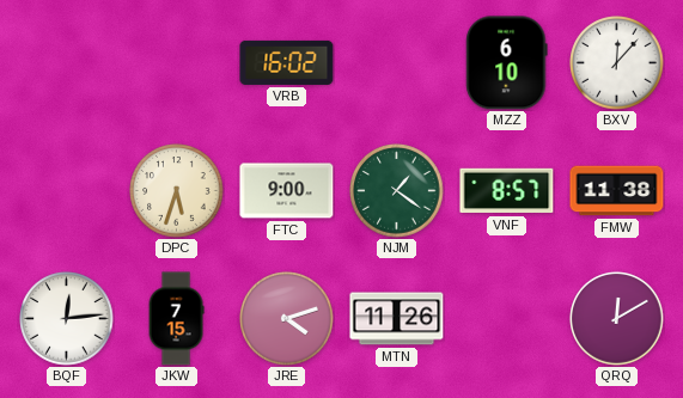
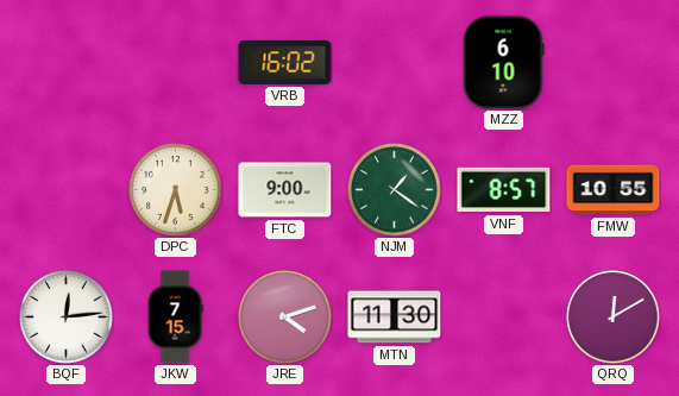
BXV: 12:07 -> none (617, 63)
FMW: 11:38 -> 10:55 (614, 190)
MTN: 11:26 -> 11:30 (395, 318)
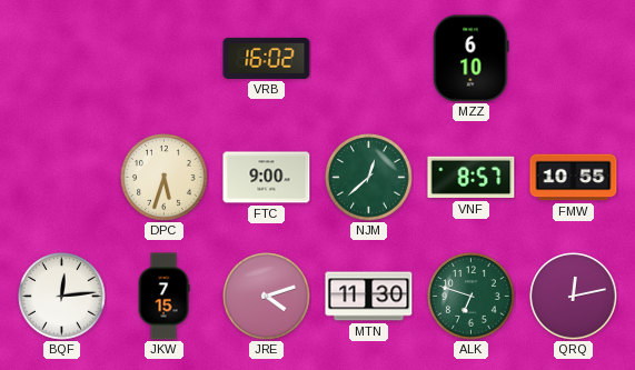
NJM: 1:21 -> 12:38 (369, 178)
ALK: none -> 6:48 (472, 297)
QRQ: 12:10 -> 12:13 (574, 297)
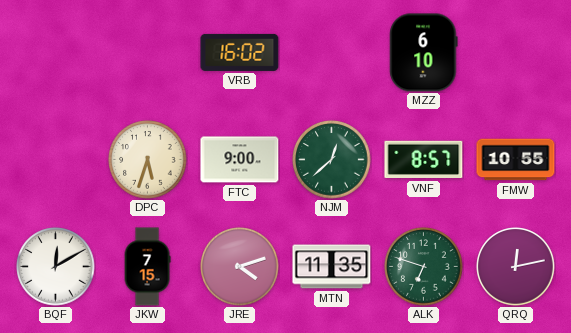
BQF: 12:14 -> 12:10 (56, 267)
MTN: 11:30 -> 11:35 (332, 267)
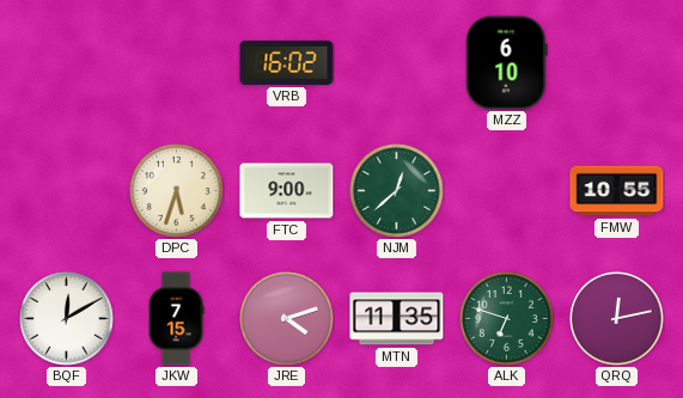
VNF: 8:57 -> none (424, 160)
